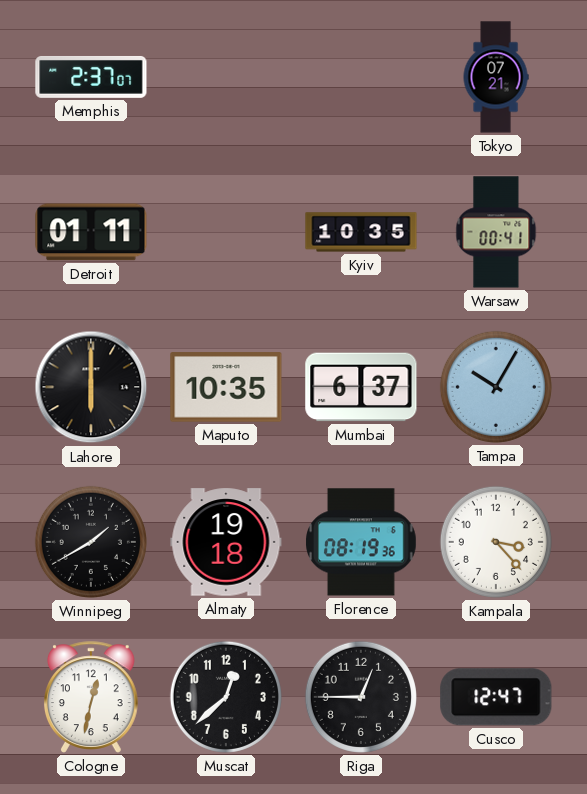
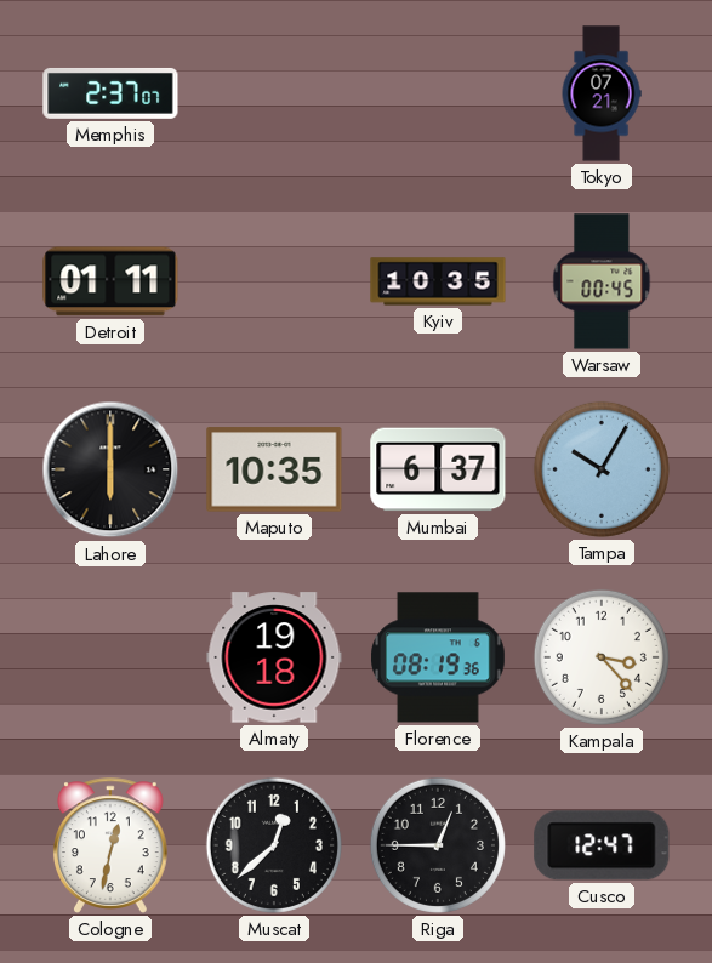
Warsaw: 00:41 -> 00:45 (602, 281)
Winnipeg: 1:40 -> none (91, 542)
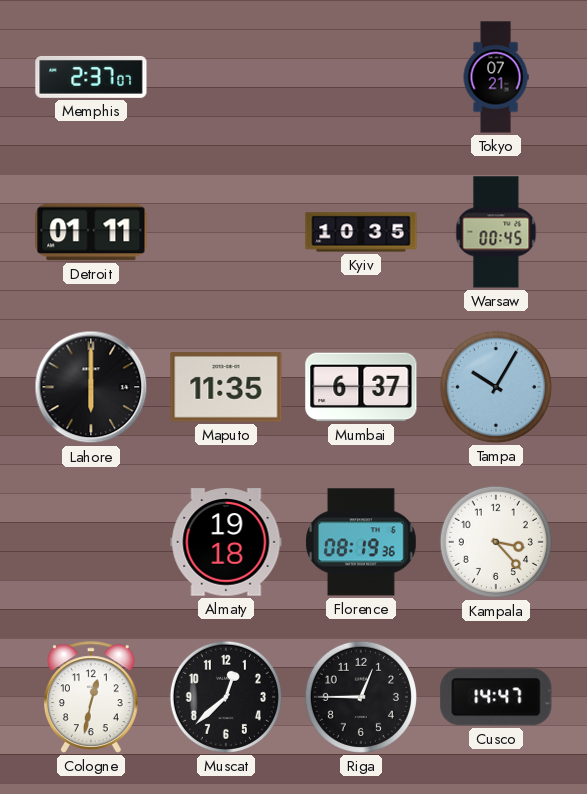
Maputo: 10:35 -> 11:35 (226, 387)
Cusco: 12:47 -> 14:47 (496, 697)
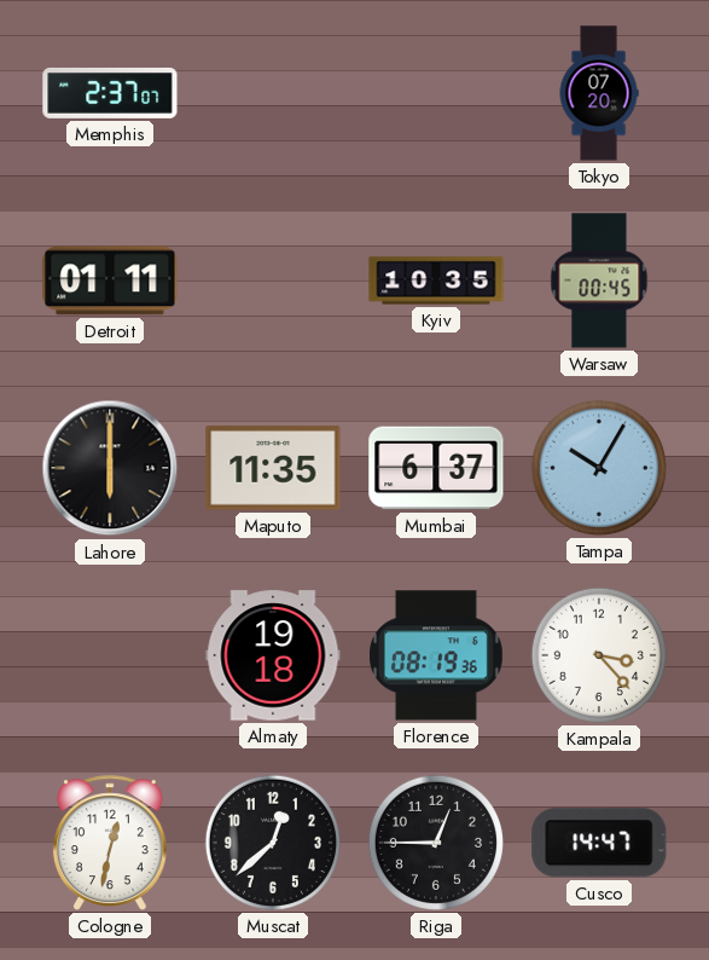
Tokyo: 07:21 -> 07:20 (599, 93)
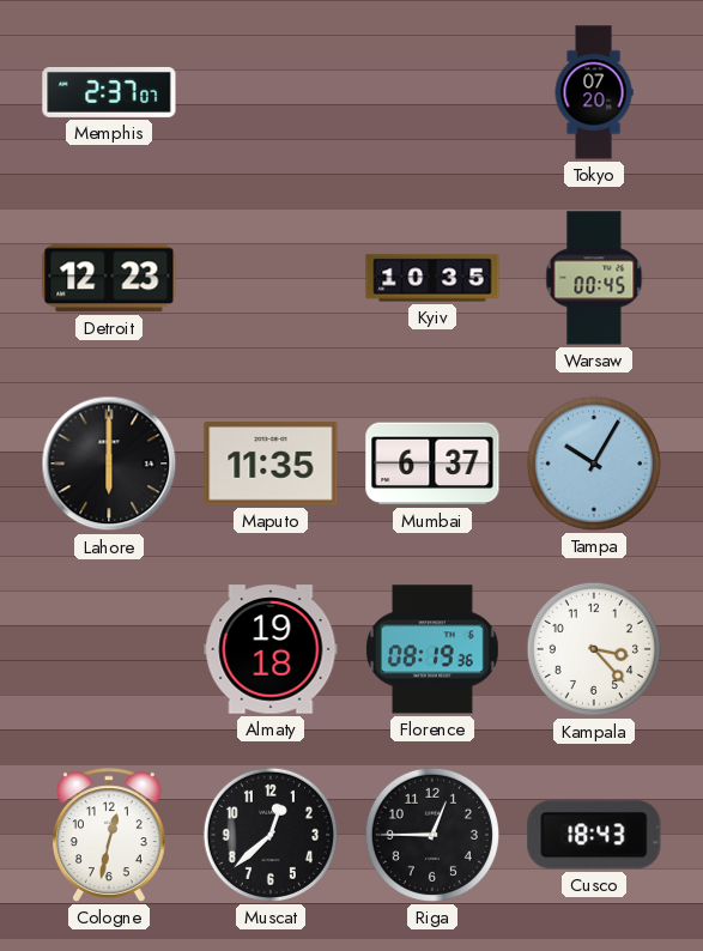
Detroit: 01:11 -> 12:23 (109, 278)
Cusco: 14:47 -> 18:43 (594, 835)
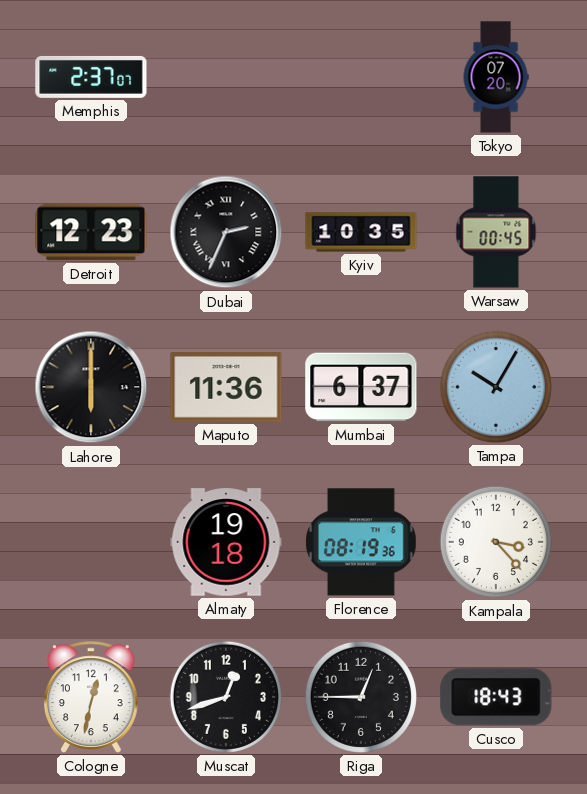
Dubai: none -> 2:34 (226, 232)
Maputo: 11:35 -> 11:36 (226, 387)
Muscat: 12:38 -> 12:42 (226, 697)
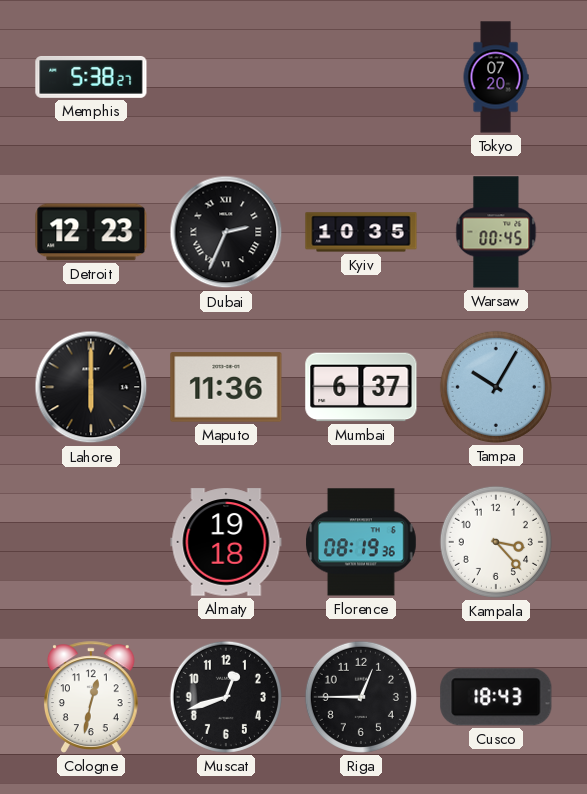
Memphis: 2:37 -> 5:38 (91, 77)
